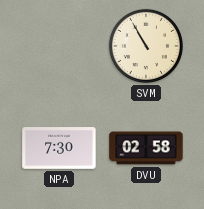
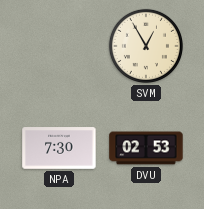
SVM: 10:55 -> 12:55 (146, 46)
DVU: 02:58 -> 02:53 (146, 148)
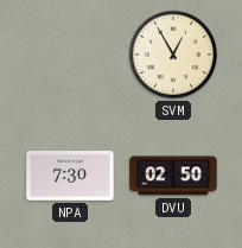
DVU: 02:53 -> 02:50 (173, 176)
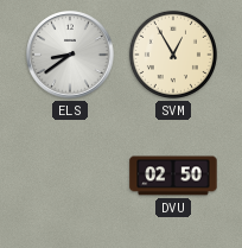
ELS: none -> 8:39 (70, 55)
NPA: 7:30 -> none (70, 176)
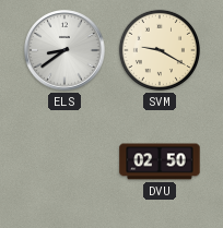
SVM: 12:55 -> 9:20 (160, 50)
